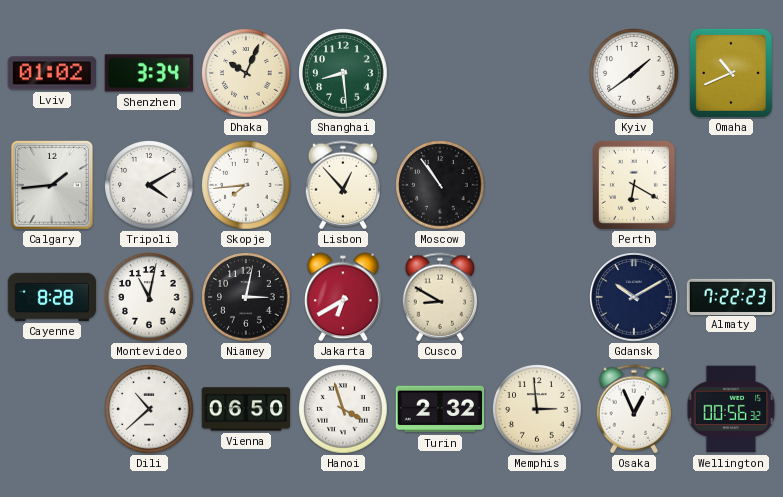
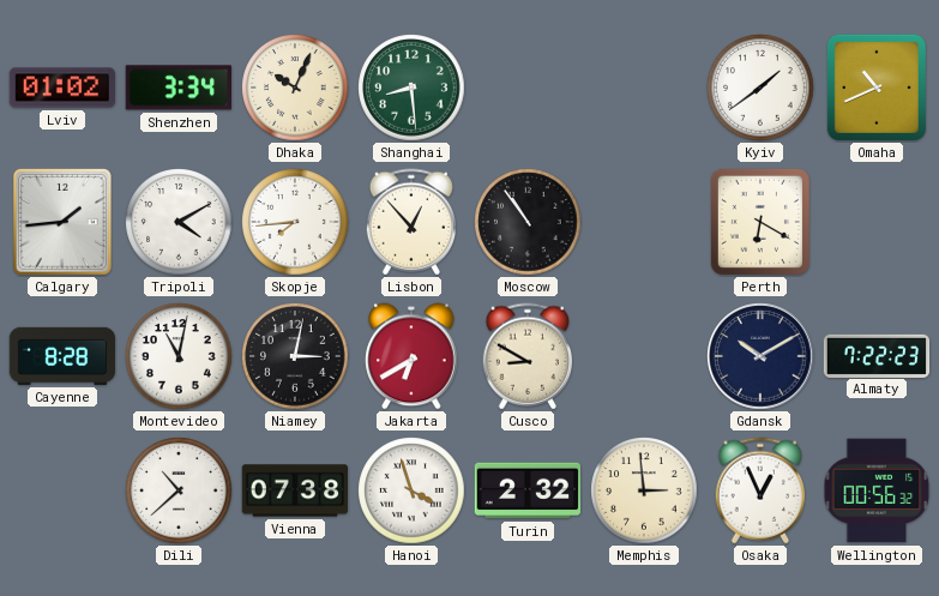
Vienna: 06:50 -> 07:38 (294, 490)
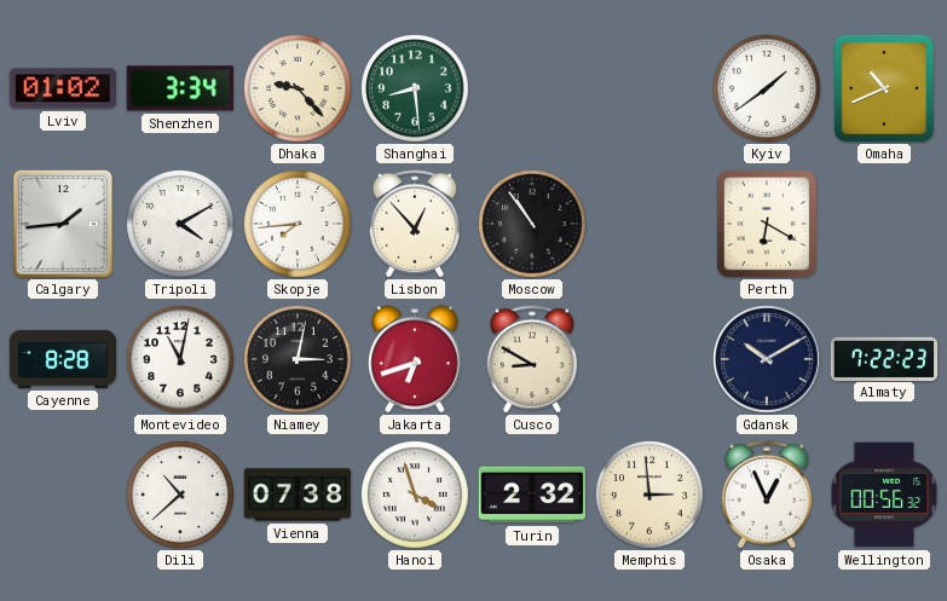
Dhaka: 10:04 -> 9:23 (298, 88)
Jakarta: 6:40 -> 6:42 (415, 359)
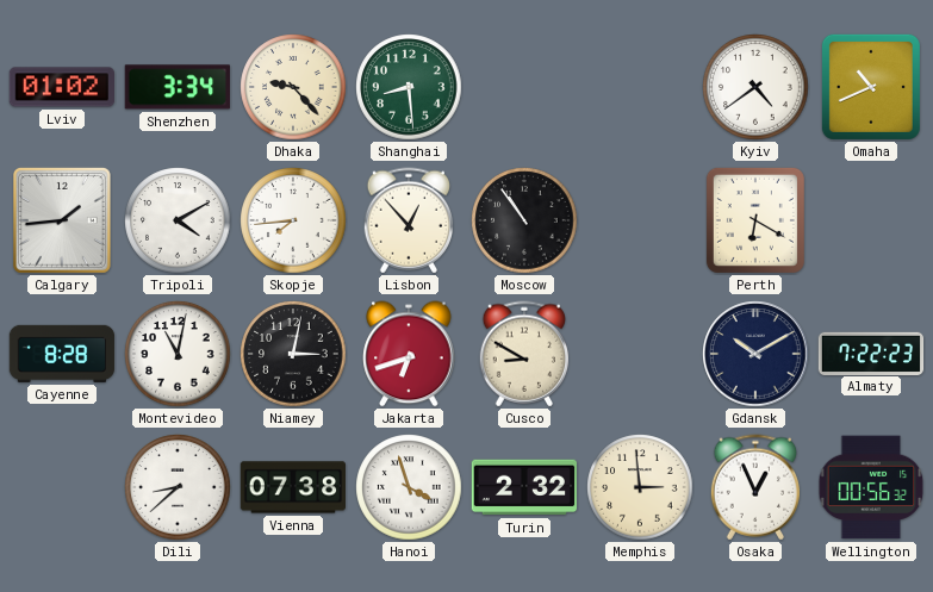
Kyiv: 1:39 -> 4:39 (755, 87)
Dili: 10:38 -> 8:38 (178, 487)
